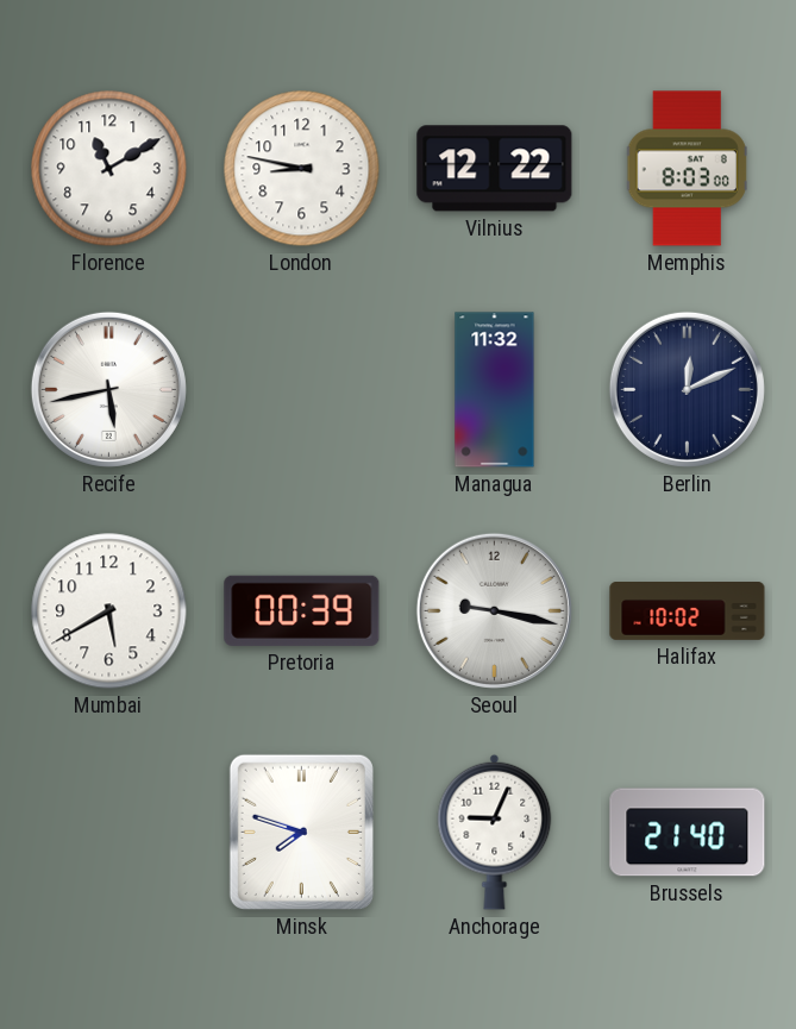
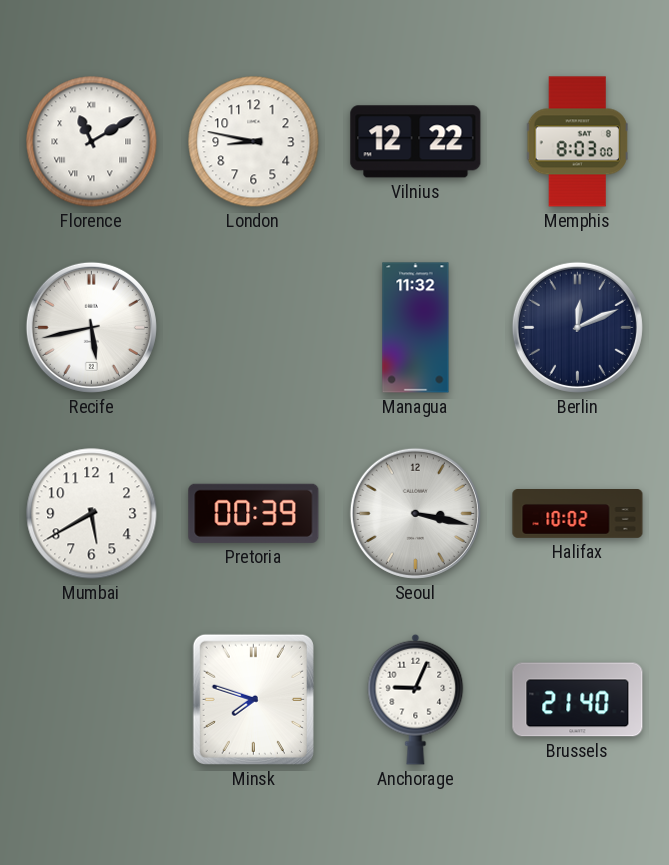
Florence numerals: Arabic -> Roman (92, 142)
Seoul: 9:17 -> 3:17 (415, 513)
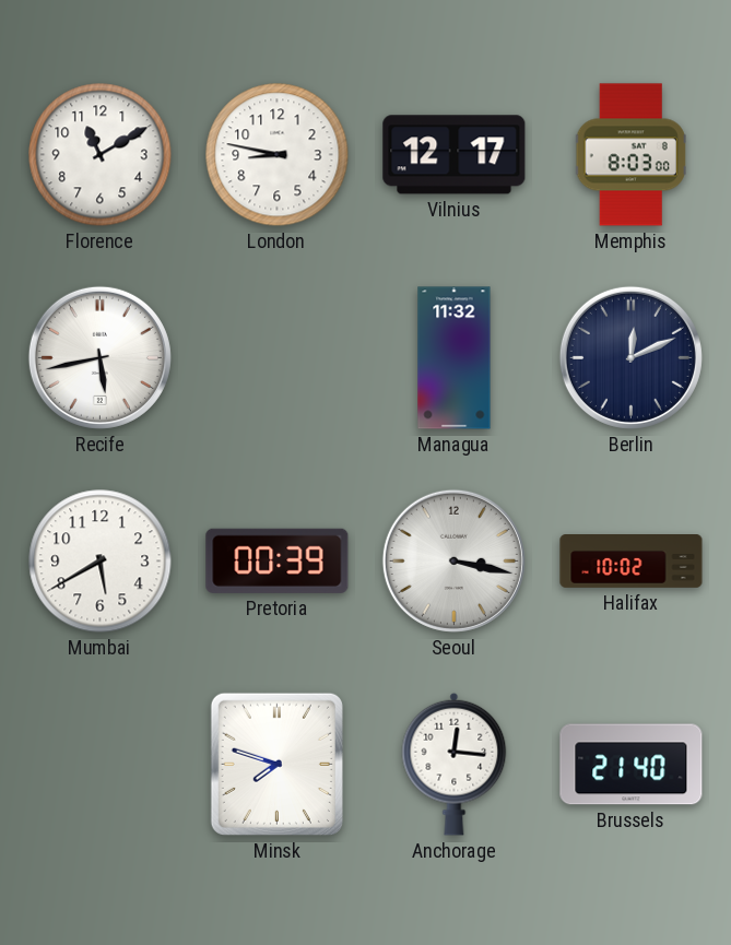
Florence numerals: Roman -> Arabic (101, 155)
Vilnius: 12:22 -> 12:17 (455, 155)
Anchorage: 9:04 -> 12:16 (455, 764)
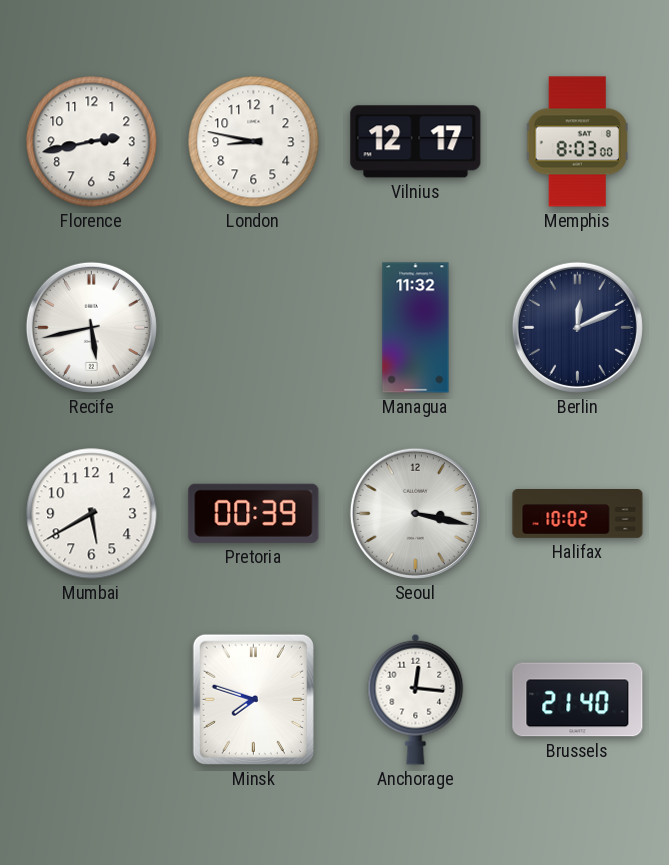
Florence: 11:10 -> 2:43 (92, 142)
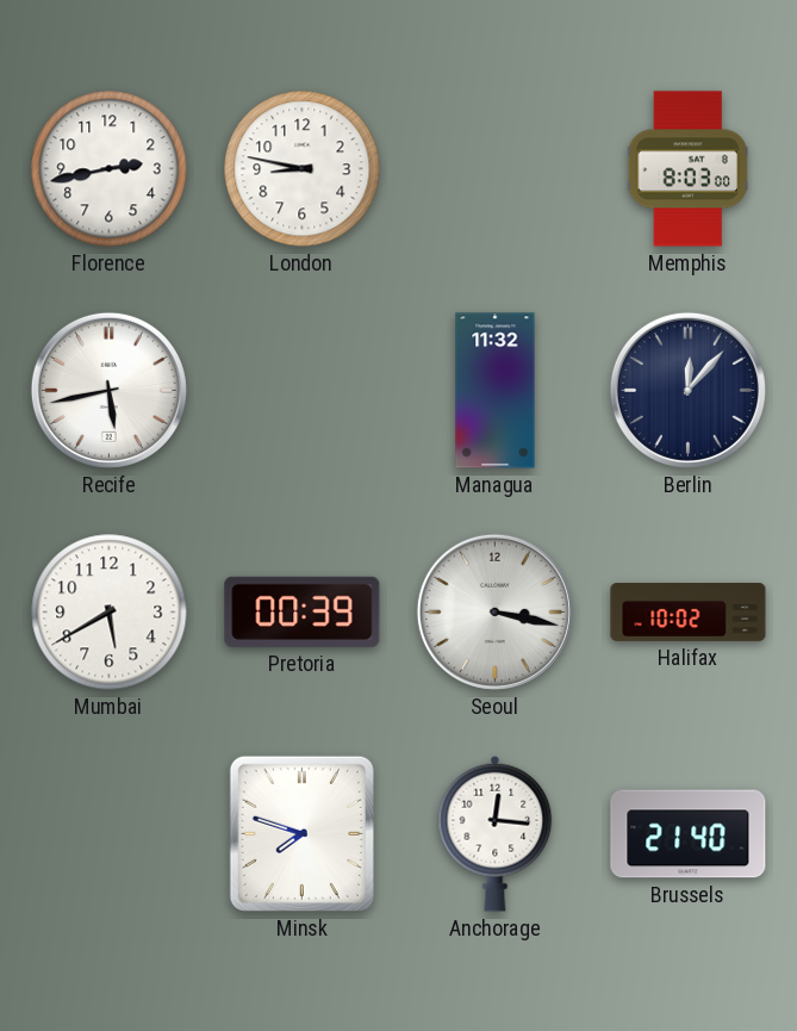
Vilnius: 12:17 -> none (416, 142)
Berlin: 12:11 -> 12:07 (687, 390)
